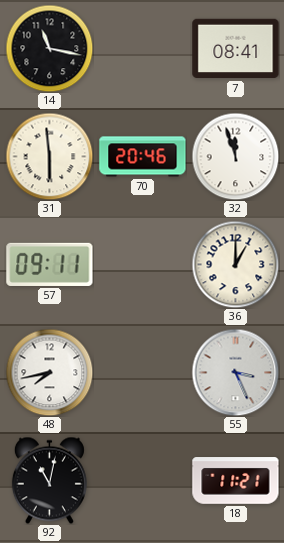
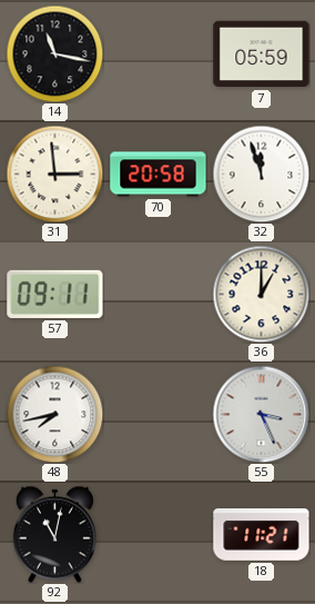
7: 08:41 -> 05:59 (262, 55)
31: 5:59 -> 2:59 (54, 174)
70: 20:46 -> 20:58 (159, 175)
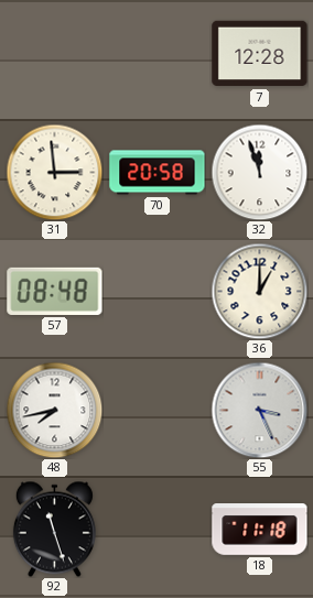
14: 11:17 -> none (54, 53)
7: 05:59 -> 12:28 (260, 54)
57: 09:11 -> 08:48 (55, 291)
92: 11:02 -> 11:27 (54, 529)
18: 11:21 -> 11:18 (260, 530)
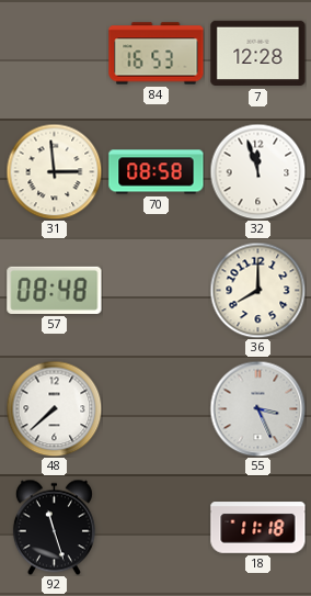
84: none -> 16:53 (157, 54)
70: 20:58 -> 08:58 (157, 172)
36: 1:00 -> 8:00 (257, 290)
48: 7:43 -> 7:38 (54, 408)
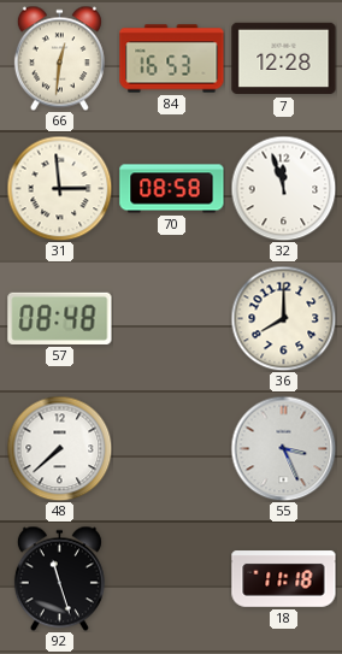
66: none -> 12:31 (59, 58)
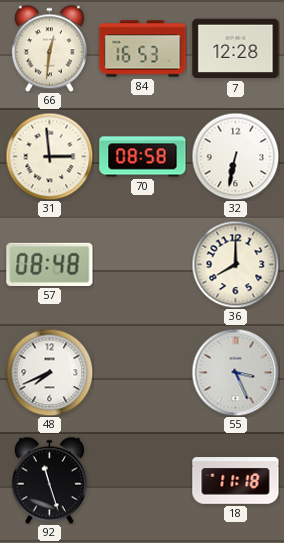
32: 11:57 -> 6:32 (235, 156)
48: 7:38 -> 7:41 (49, 372)
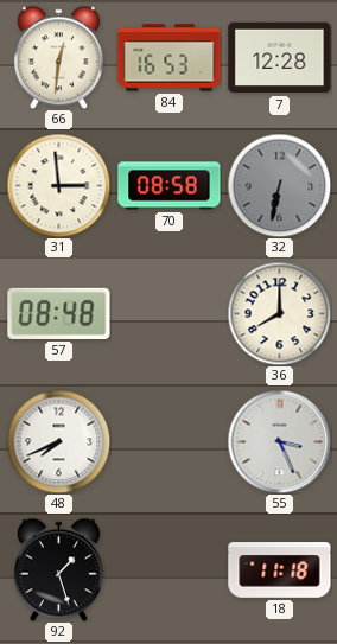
32 dial: white -> grey (279, 185)
92: 11:27 -> 1:27 (58, 569)
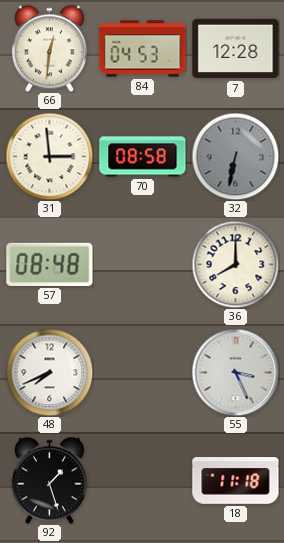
84: 16:53 -> 04:53 (143, 49)
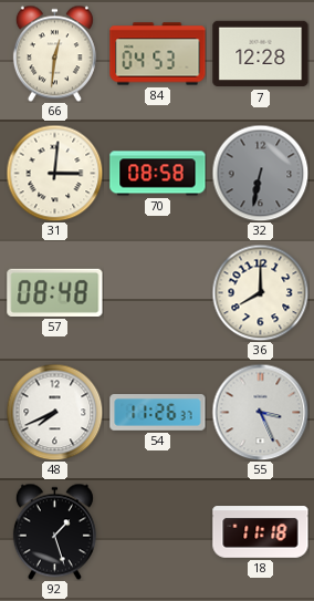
31: 2:59 -> 3:01 (54, 173)
54: none -> 11:26 (158, 413)
